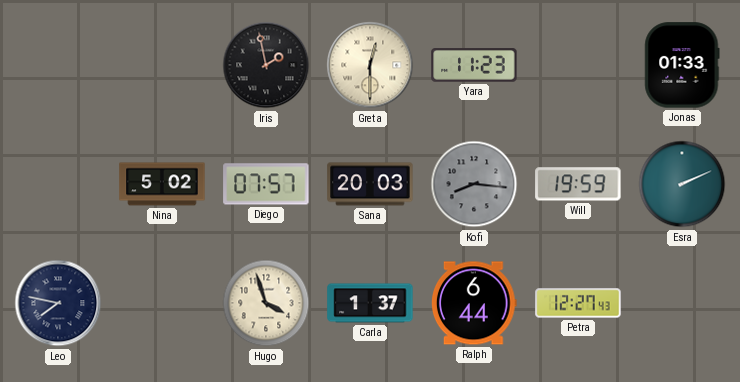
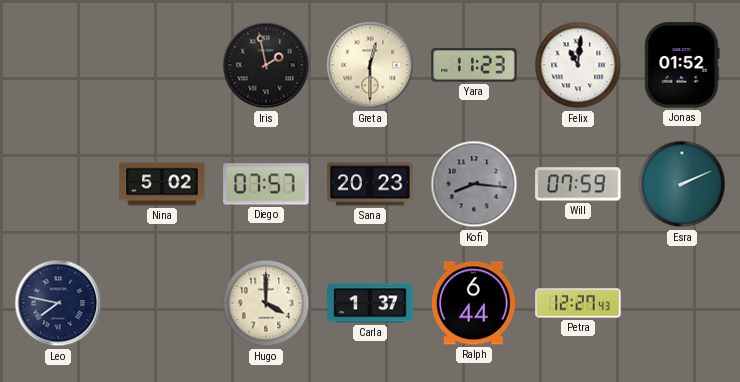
Felix: none -> 11:01 (578, 65)
Jonas: 01:33 -> 01:52 (682, 65)
Sana: 20:03 -> 20:23 (370, 184)
Will: 19:59 -> 07:59 (578, 184)
Hugo: 3:57 -> 4:00 (266, 303)
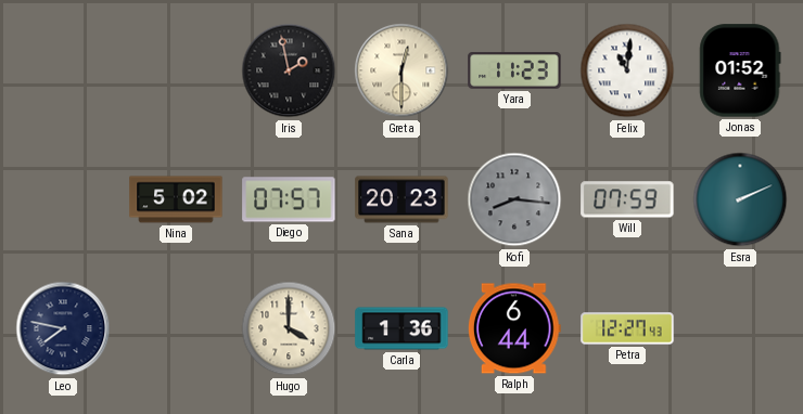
Carla: 1:37 -> 1:36 (401, 328)
